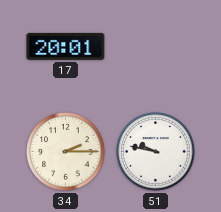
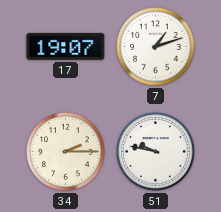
17: 20:01 -> 19:07 (66, 46)
7: none -> 1:12 (156, 47)
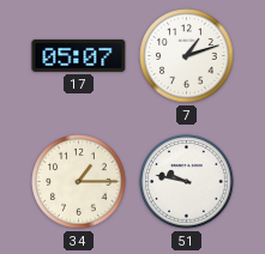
17: 19:07 -> 05:07 (79, 55)
34: 2:15 -> 1:15 (79, 182)
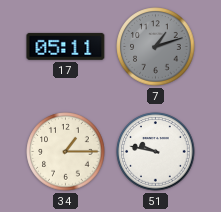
17: 05:07 -> 05:11 (66, 46)
7 dial: white -> grey (156, 47)
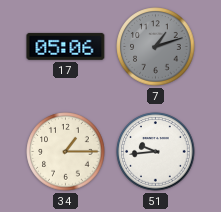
17: 05:11 -> 05:06 (66, 46)
51: 9:47 -> 9:44 (156, 152)
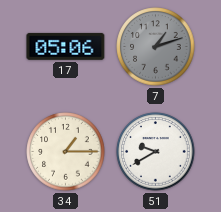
51: 9:44 -> 9:40 (156, 152)
